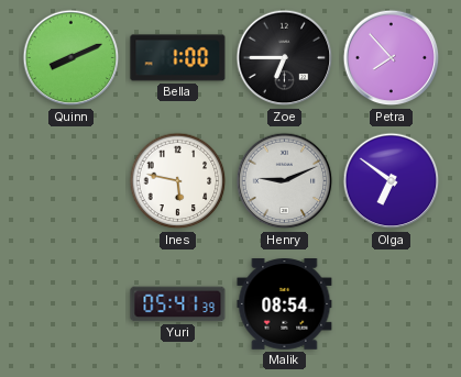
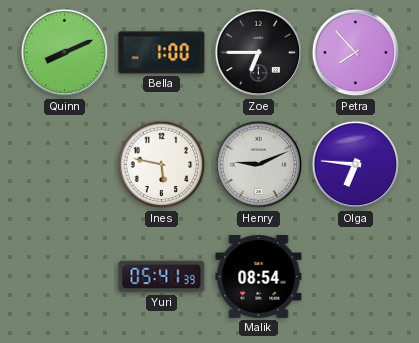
Olga: 6:51 -> 6:46 (356, 165)
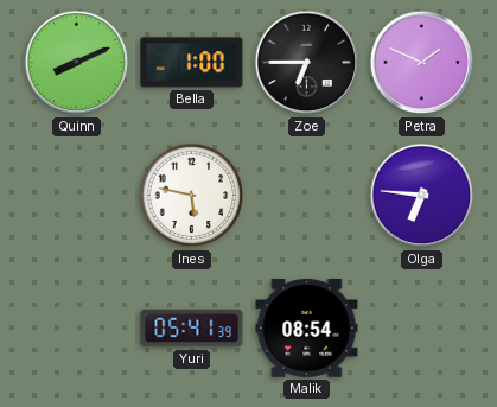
Petra: 7:53 -> 1:49 (422, 63)
Henry: 9:11 -> none (259, 165)
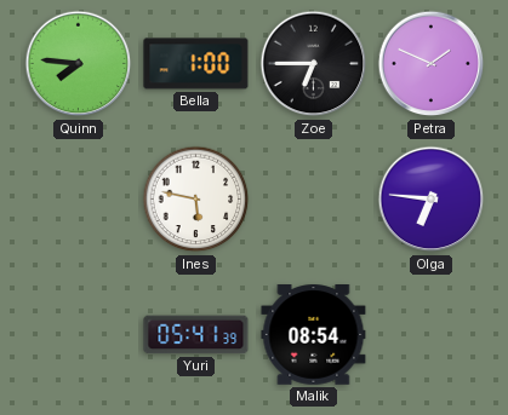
Quinn: 8:11 -> 7:46 (79, 64)
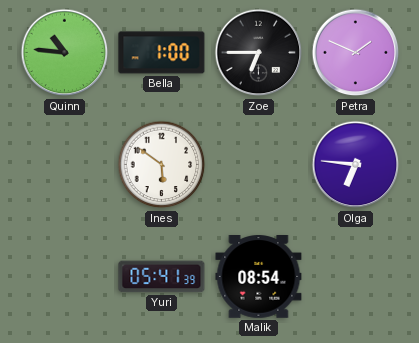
Quinn: 7:46 -> 10:46 (65, 53)
Ines: 5:47 -> 5:51 (162, 165)
